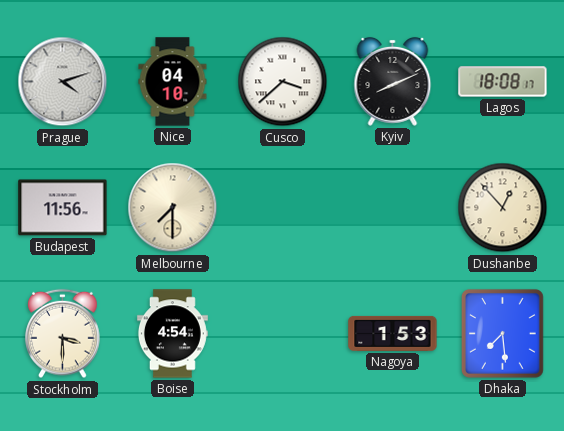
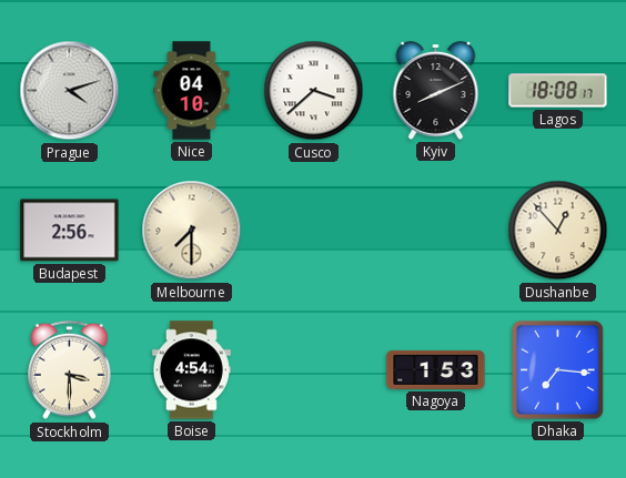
Budapest: 11:56 -> 2:56 (70, 231)
Dhaka: 7:29 -> 7:16 (557, 369)
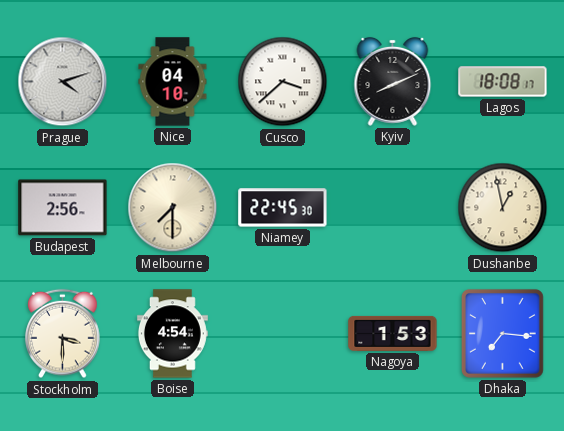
Niamey: none -> 22:45 (283, 208)
Dushanbe: 12:53 -> 12:58 (503, 208)
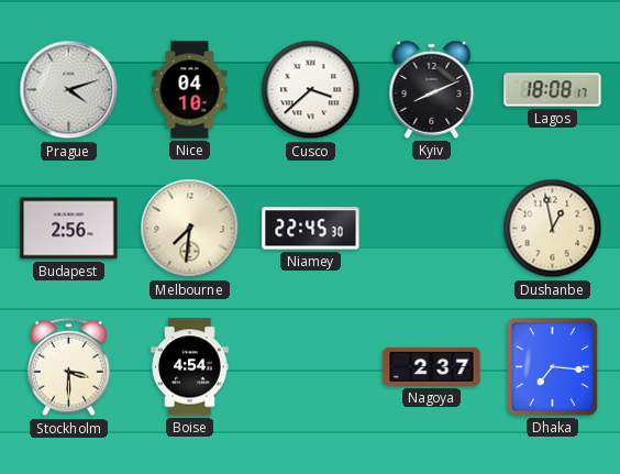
Melbourne: 7:30 -> 7:31 (190, 229)
Nagoya: 1:53 -> 2:37 (432, 366)
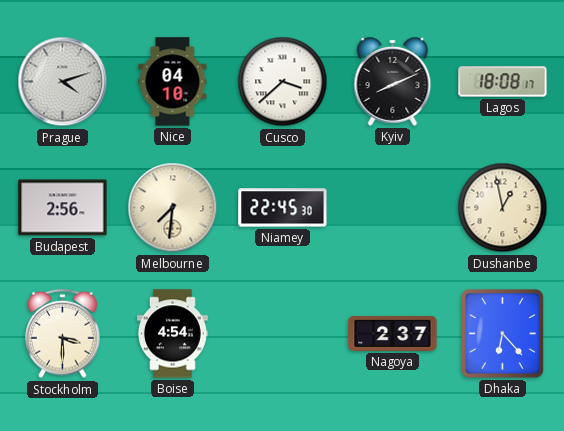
Dhaka: 7:16 -> 6:23 (502, 333)
